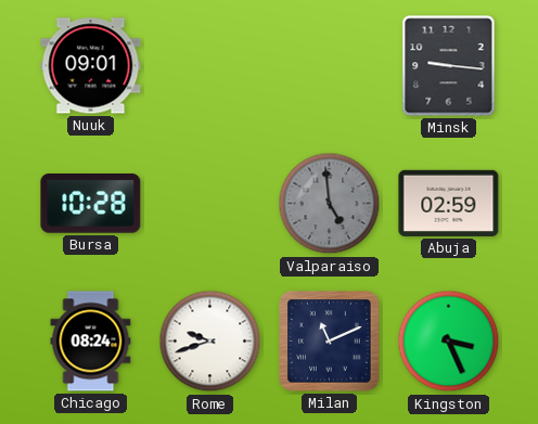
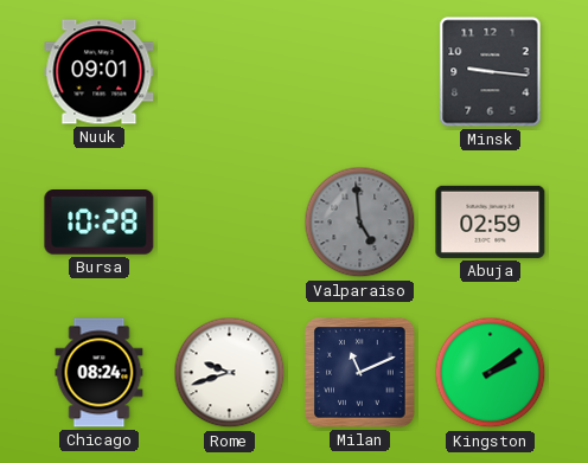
Kingston: 3:26 -> 2:09 (491, 373)
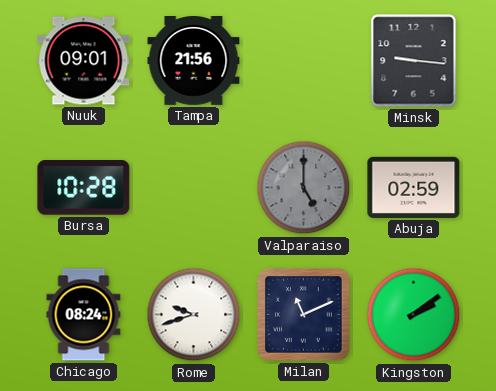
Tampa: none -> 21:56 (194, 61)
Valparaiso: 4:59 -> 5:00 (304, 188)
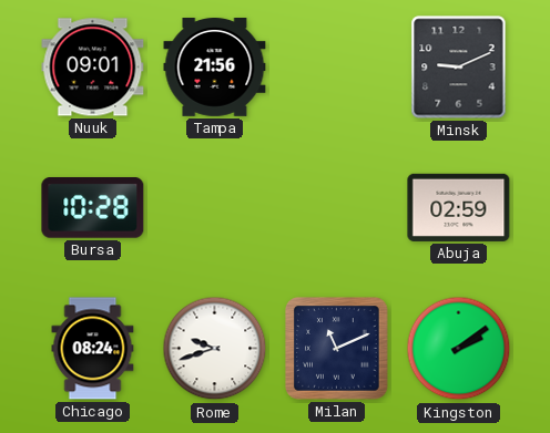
Minsk: 9:16 -> 9:11 (459, 68)
Valparaiso: 5:00 -> none (304, 188)
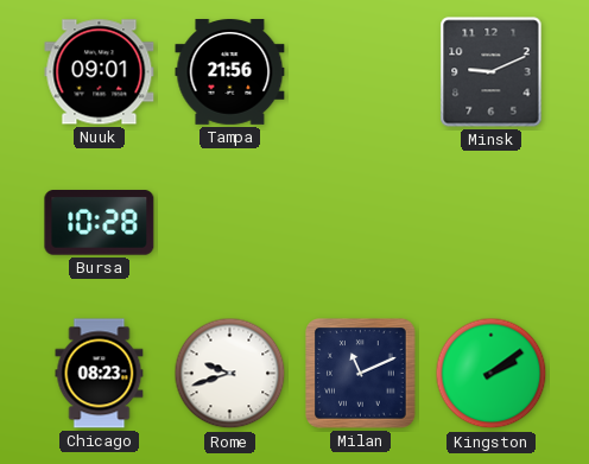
Abuja: 02:59 -> none (459, 207)
Chicago: 08:24 -> 08:23 (100, 374)
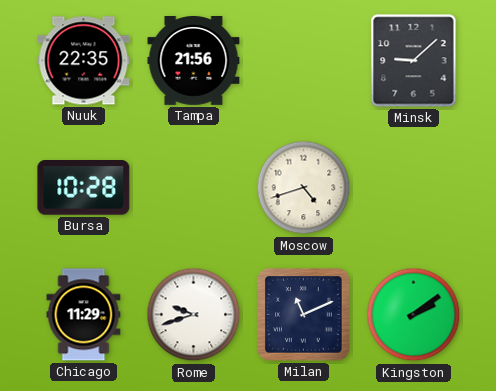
Nuuk: 09:01 -> 22:35 (84, 61)
Minsk: 9:11 -> 9:08 (414, 61)
Moscow: none -> 4:42 (304, 188)
Chicago: 08:23 -> 11:29 (84, 315)
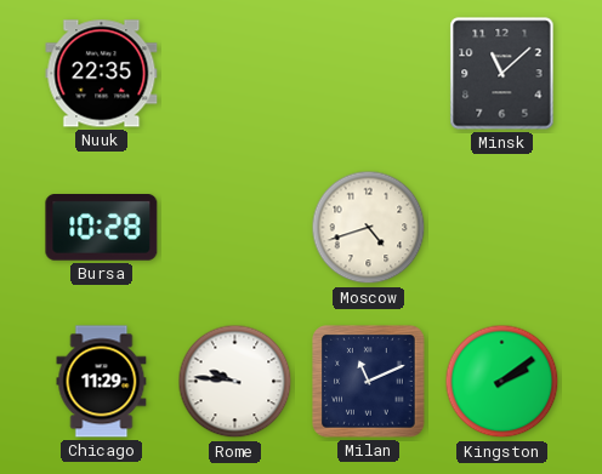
Tampa: 21:56 -> none (194, 61)
Minsk: 9:08 -> 11:08 (502, 74)
Rome: 9:42 -> 9:46 (235, 382)
